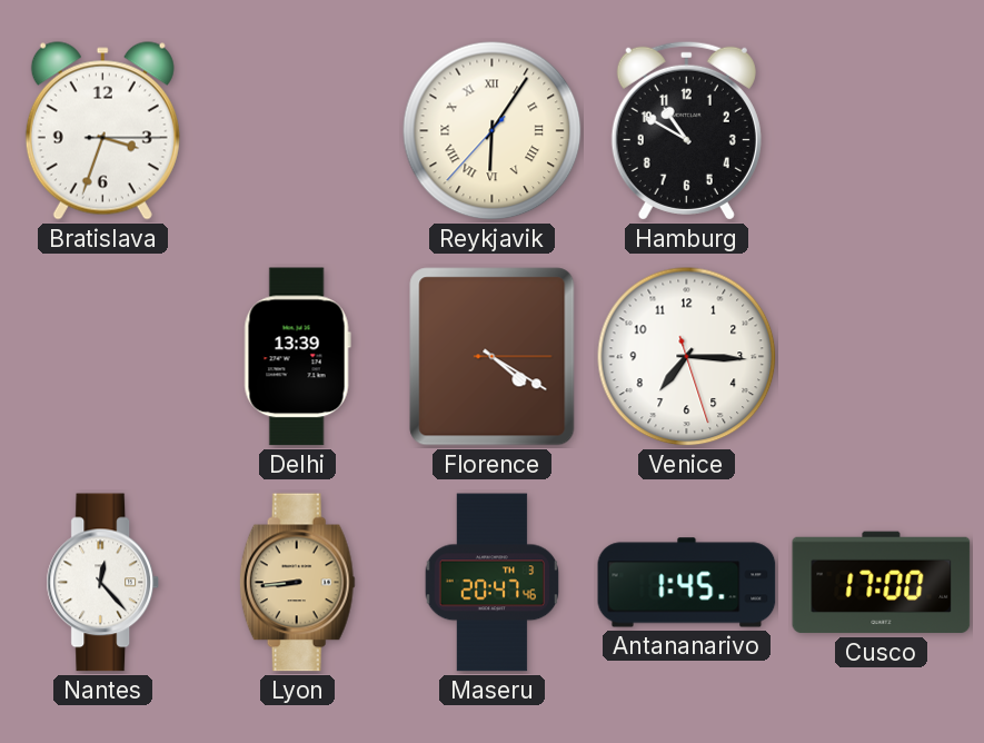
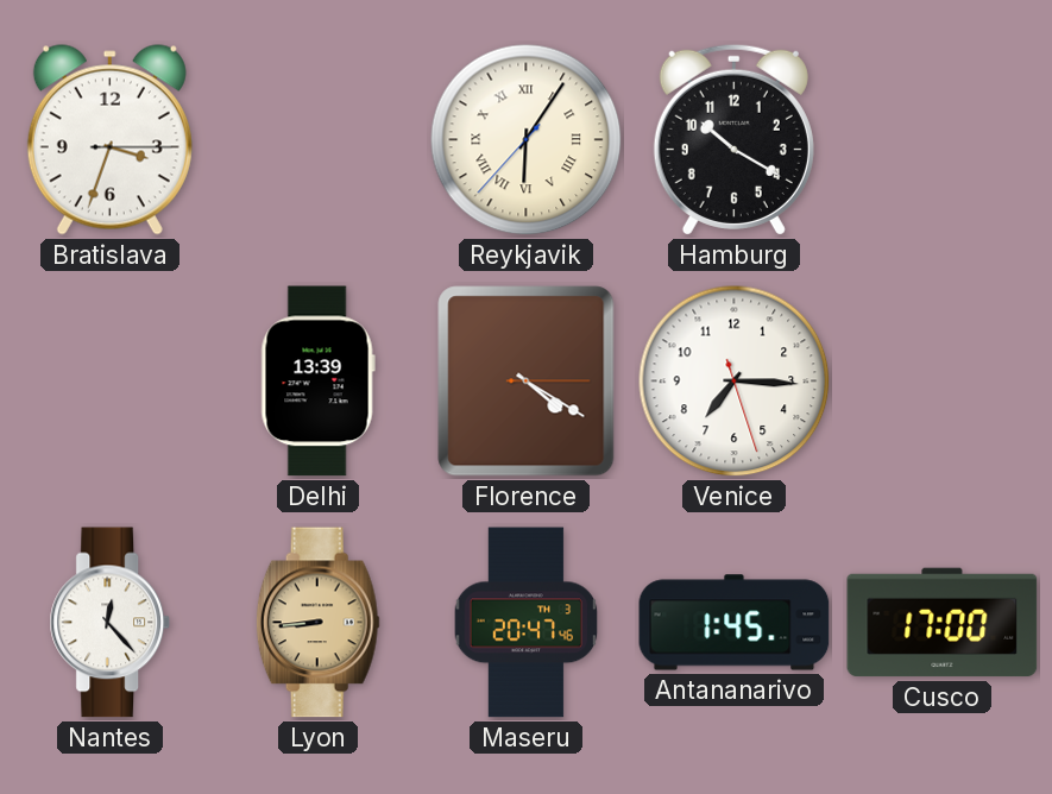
Hamburg: 10:50 -> 10:20 (733, 139)
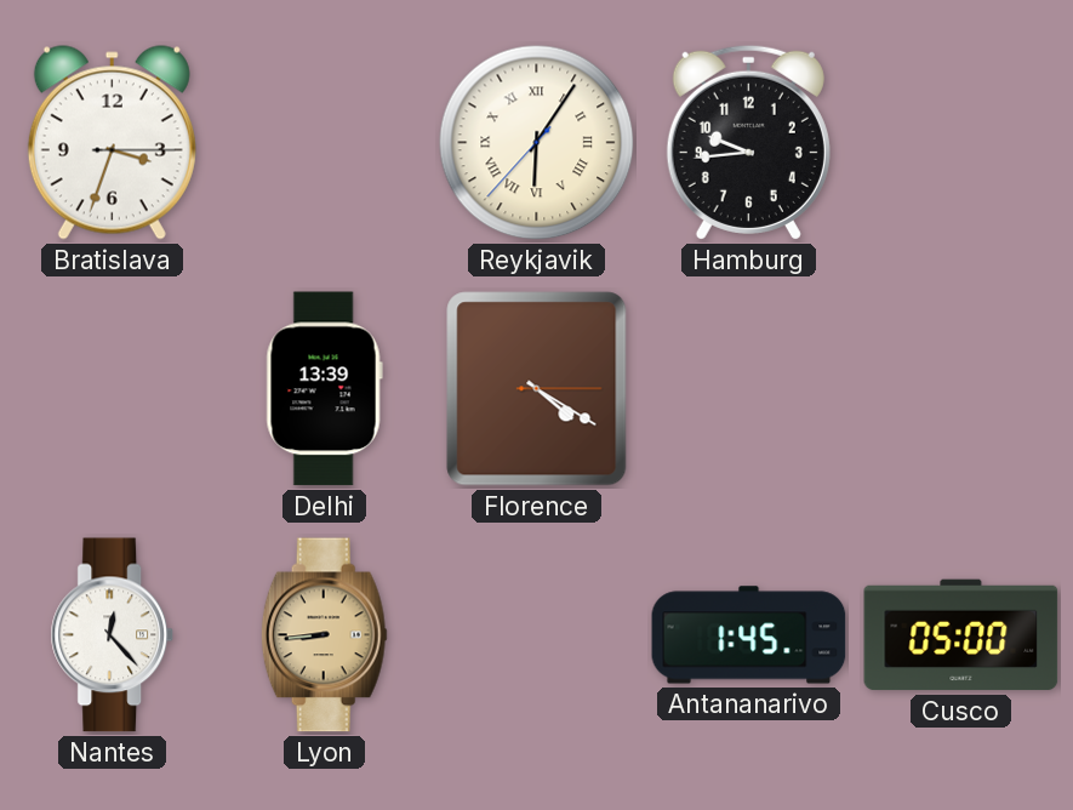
Hamburg: 10:20 -> 9:44 (748, 142)
Venice: 7:15 -> none (735, 382)
Maseru: 20:47 -> none (527, 623)
Cusco: 17:00 -> 05:00 (961, 635)
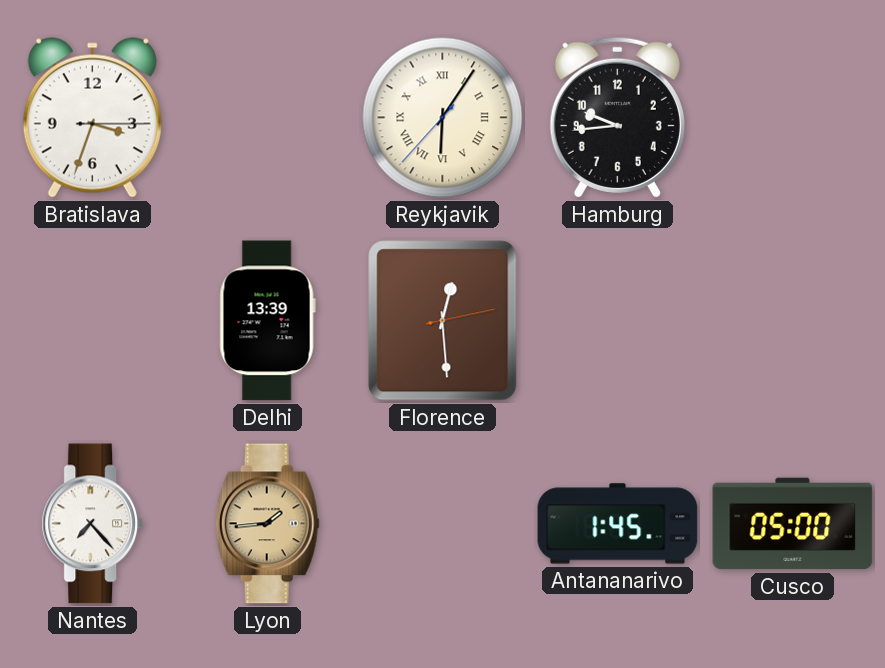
Florence: 4:20 -> 12:29 (443, 321)
Nantes: 12:23 -> 7:23 (93, 524)
Lyon: 8:44 -> 1:44 (267, 524)
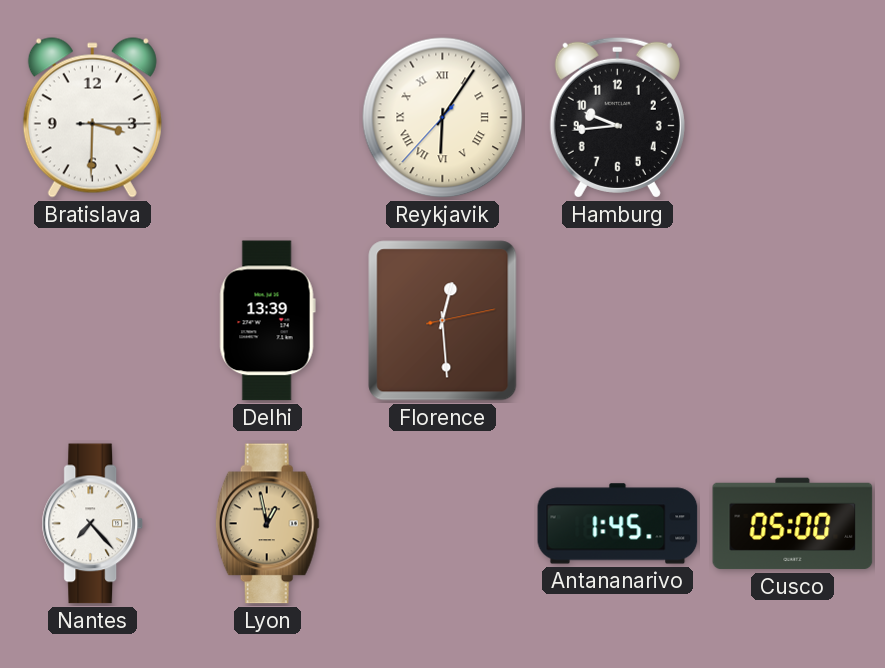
Bratislava: 3:33 -> 3:30 (92, 118)
Lyon: 1:44 -> 12:58 (267, 524)
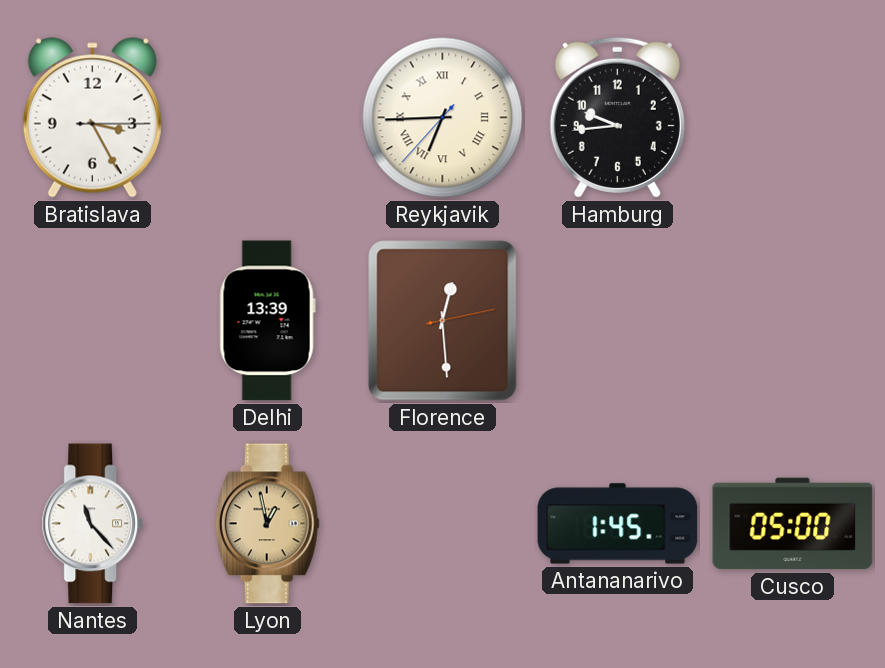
Bratislava: 3:30 -> 3:25 (92, 118)
Reykjavik: 6:05 -> 6:44 (443, 118)
Nantes: 7:23 -> 11:23 (93, 524)
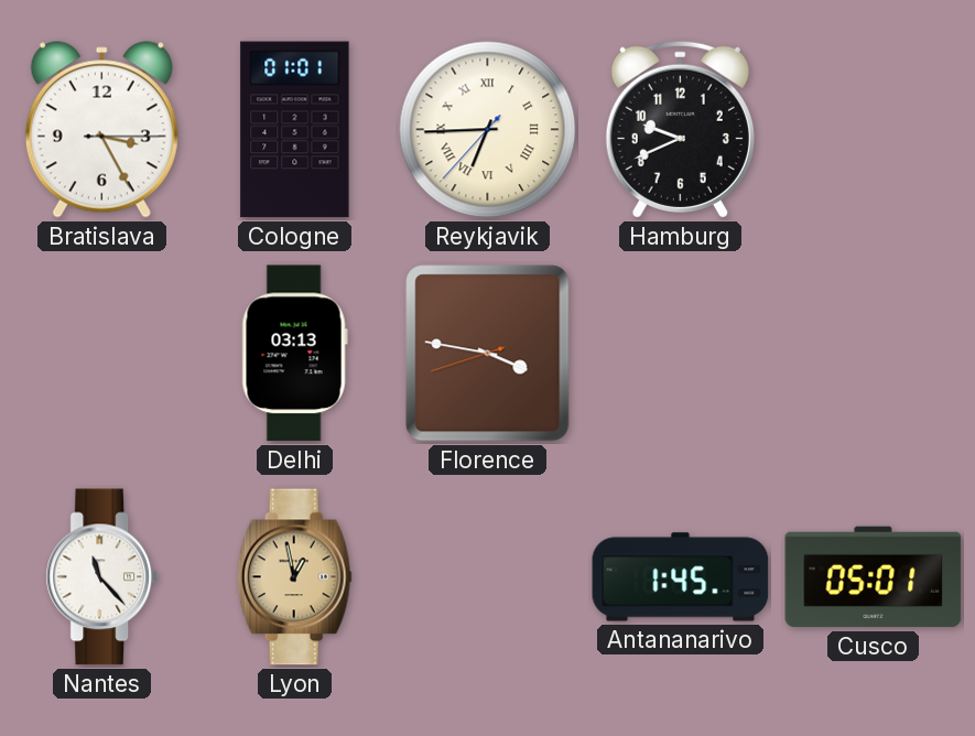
Cologne: none -> 01:01 (295, 130)
Hamburg: 9:44 -> 9:41 (680, 129)
Delhi: 13:39 -> 03:13 (294, 354)
Florence: 12:29 -> 3:46 (488, 354)
Cusco: 05:00 -> 05:01 (874, 577)
